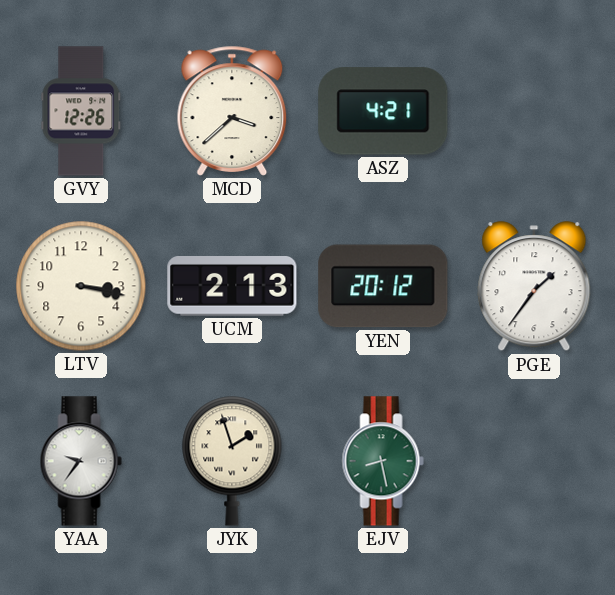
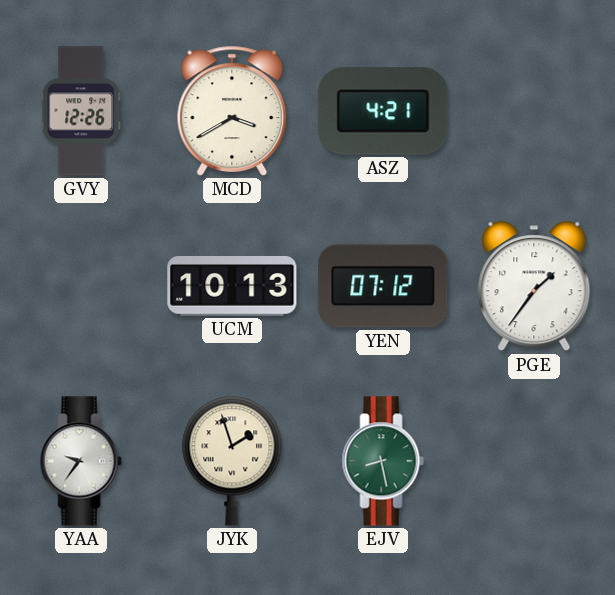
MCD: 3:38 -> 3:40 (232, 111)
LTV: 3:17 -> none (81, 286)
UCM: 2:13 -> 10:13 (232, 287)
YEN: 20:12 -> 07:12 (383, 286)
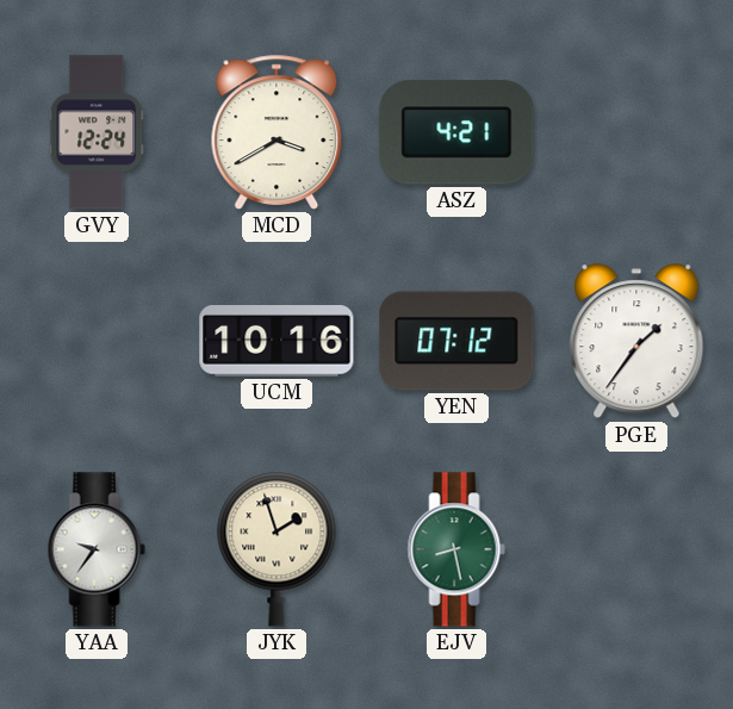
GVY: 12:26 -> 12:24 (97, 132)
UCM: 10:13 -> 10:16 (277, 342)
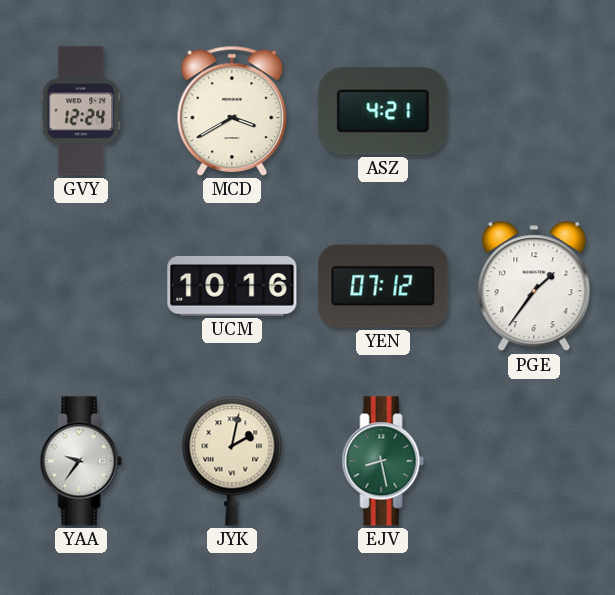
JYK: 1:57 -> 2:02 (232, 461)
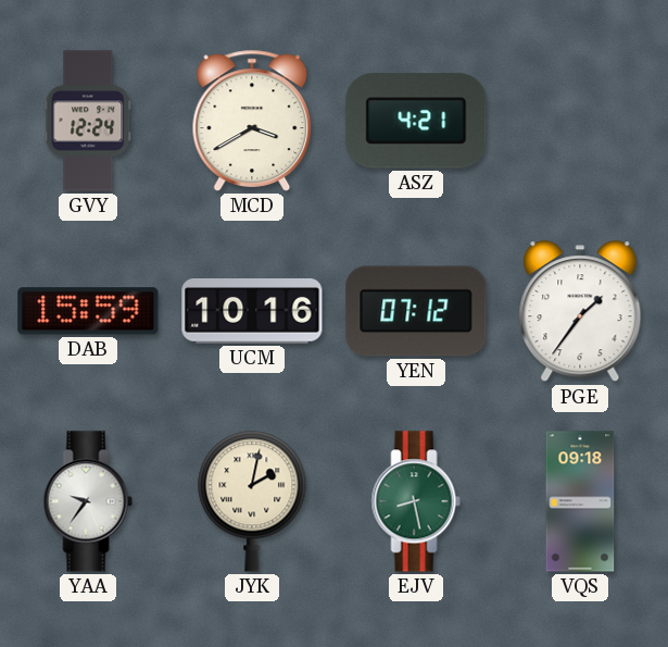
DAB: none -> 15:59 (88, 311)
VQS: none -> 09:18 (580, 501)
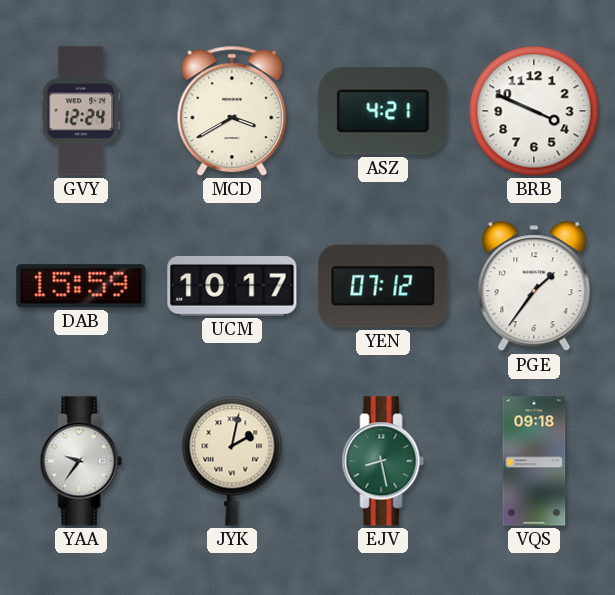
BRB: none -> 3:49 (534, 111)
UCM: 10:16 -> 10:17 (232, 287)
